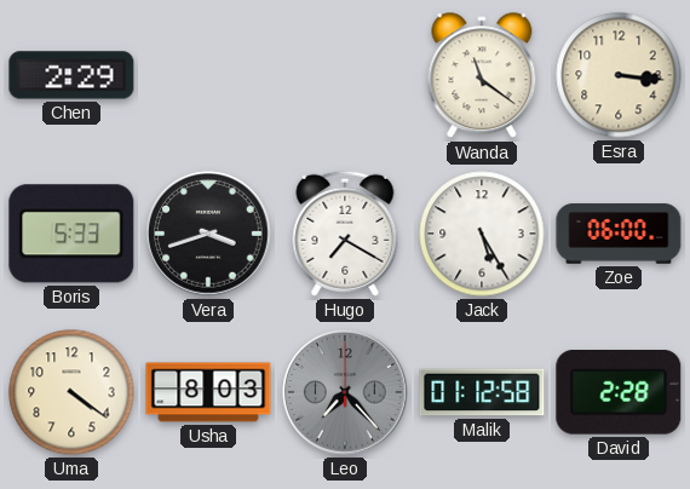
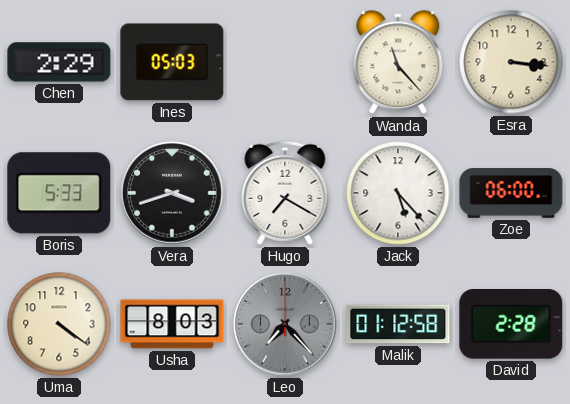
Ines: none -> 05:03 (172, 62)
Wanda: 11:21 -> 11:23 (398, 63)
Jack: 5:25 -> 5:23 (398, 193)
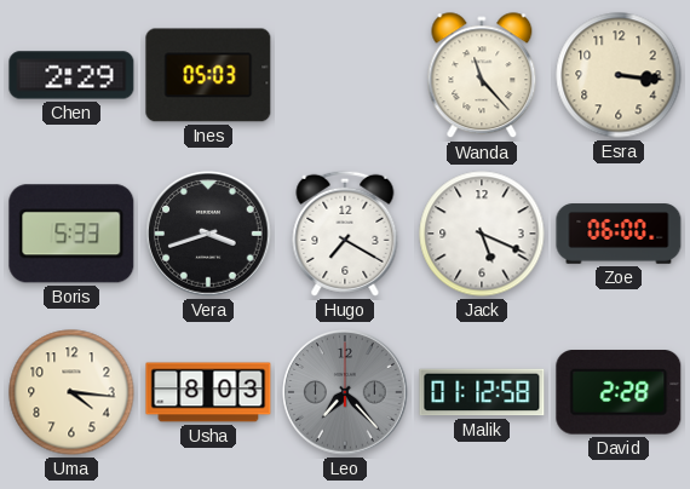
Jack: 5:23 -> 5:19 (482, 234)
Uma: 4:21 -> 4:16 (71, 392)
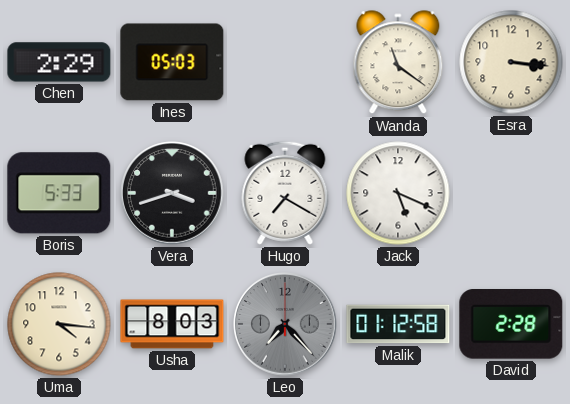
Wanda: 11:23 -> 11:21 (398, 63)
Zoe: 06:00 -> none (619, 234)
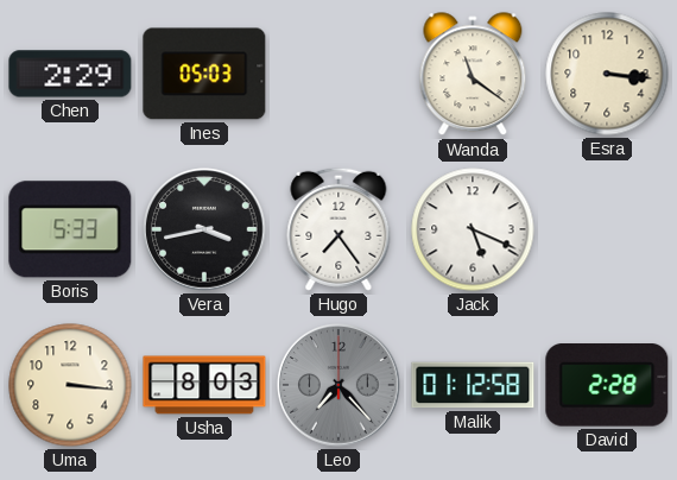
Vera: 3:42 -> 3:43 (204, 229)
Hugo: 7:20 -> 7:24 (338, 229)
Uma: 4:16 -> 3:16 (70, 385)
